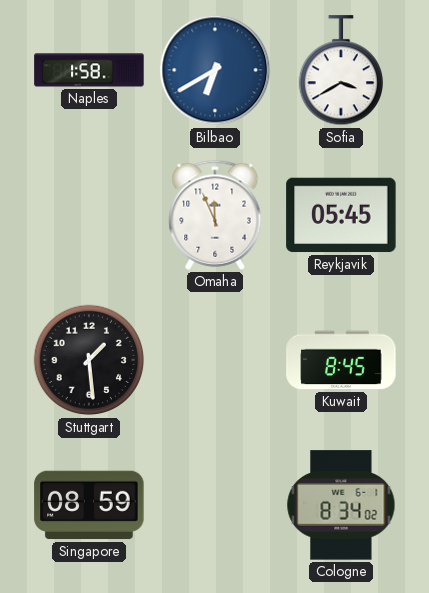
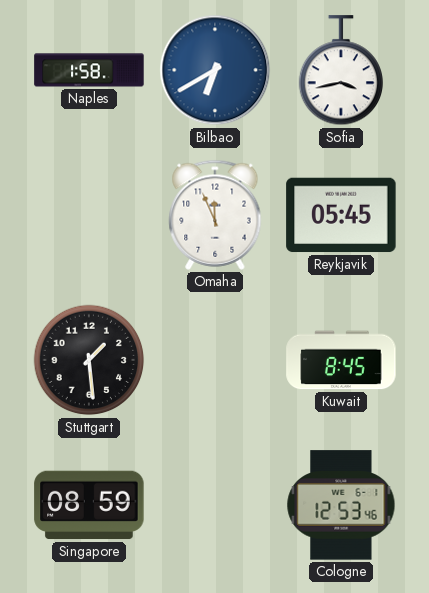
Sofia: 3:40 -> 3:43 (340, 71)
Cologne: 8:34 -> 12:53 (341, 505)
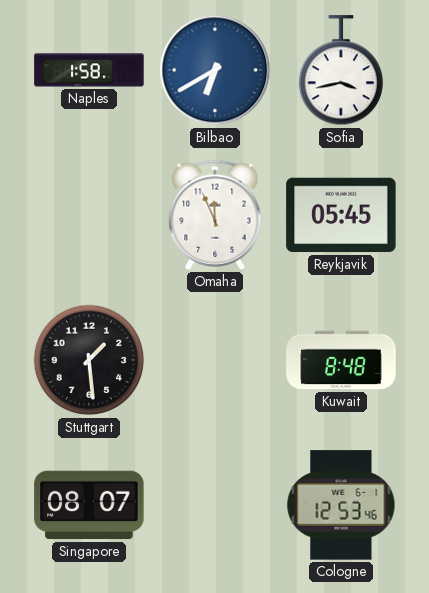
Kuwait: 8:45 -> 8:48 (341, 360)
Singapore: 08:59 -> 08:07 (89, 505)
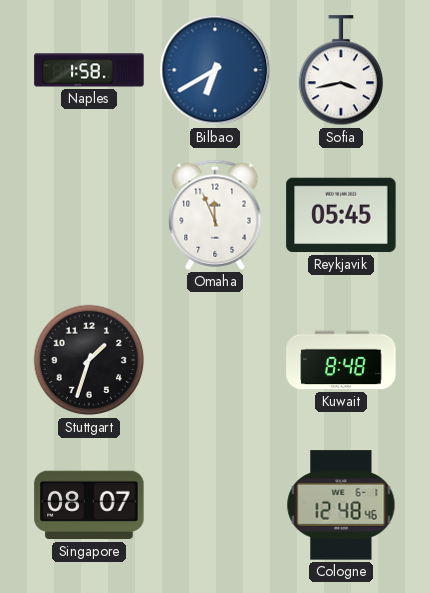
Stuttgart: 1:29 -> 1:33 (89, 360)
Cologne: 12:53 -> 12:48 (341, 505)
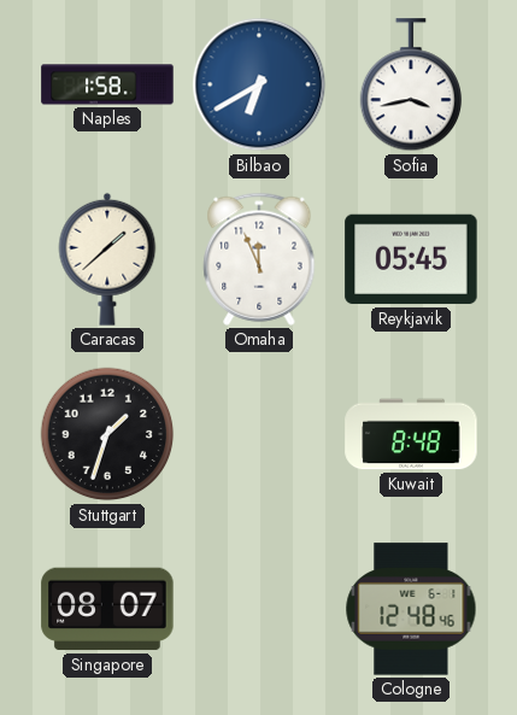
Caracas: none -> 1:38 (107, 259)
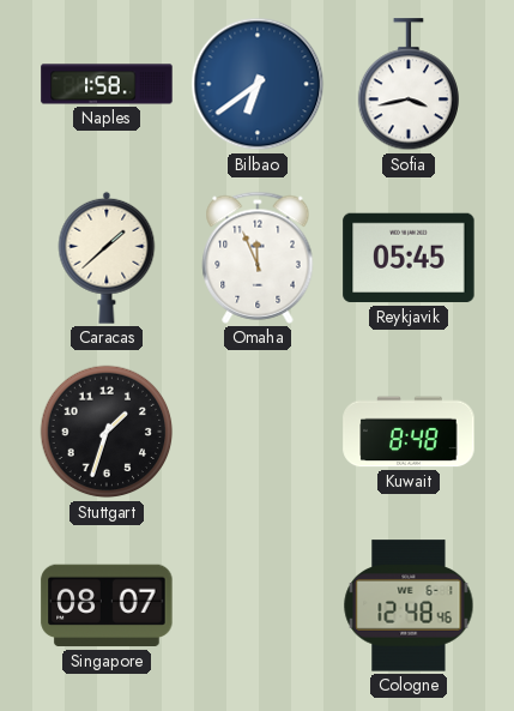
Bilbao: 6:40 -> 6:39 (258, 84)
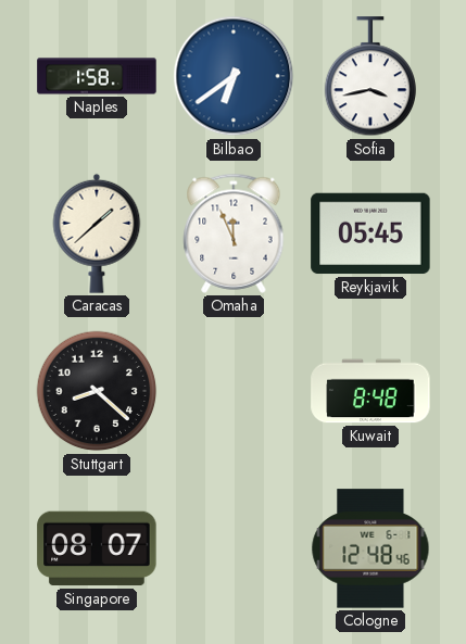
Stuttgart: 1:33 -> 8:22 (97, 391)
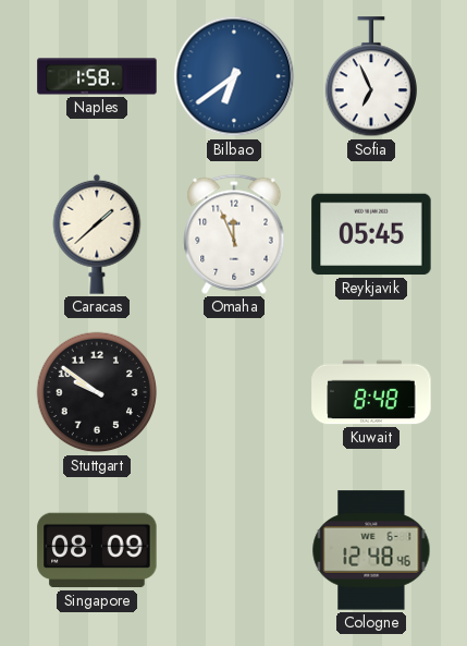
Sofia: 3:43 -> 6:56 (370, 77)
Stuttgart: 8:22 -> 9:51 (97, 392)
Singapore: 08:07 -> 08:09 (97, 550)
